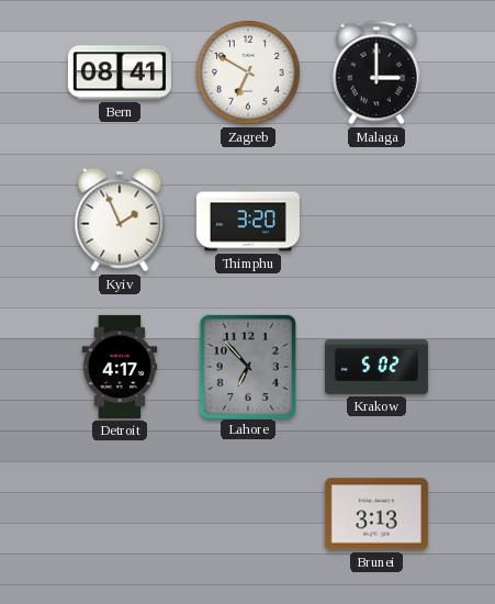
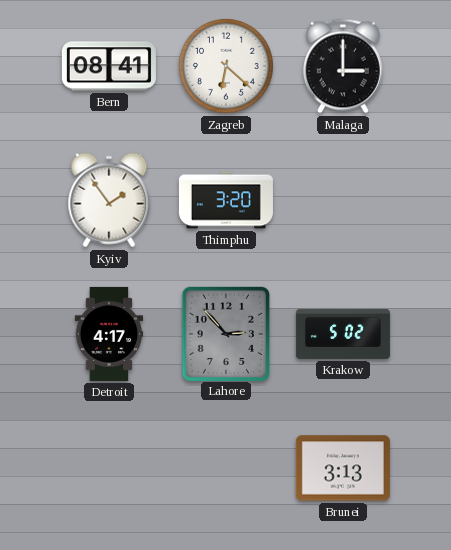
Zagreb: 6:50 -> 6:22 (226, 66)
Kyiv: 1:56 -> 1:54 (109, 200)
Lahore: 6:53 -> 2:53 (225, 333)
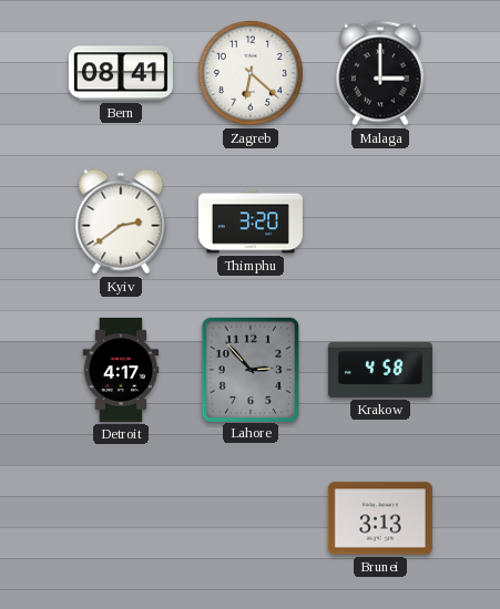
Kyiv: 1:54 -> 2:39 (121, 221)
Krakow: 5:02 -> 4:58 (380, 370)
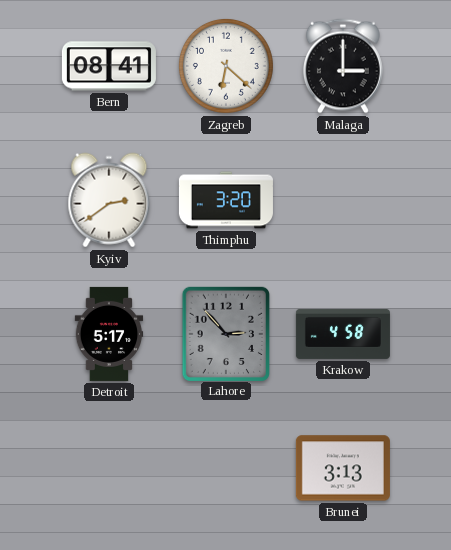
Detroit: 4:17 -> 5:17 (109, 334)
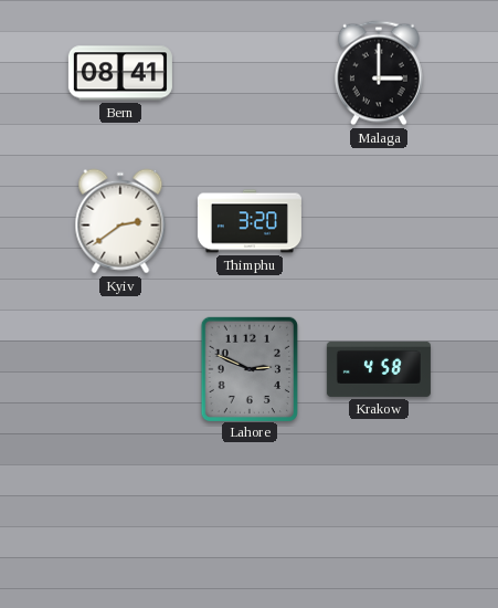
Zagreb: 6:22 -> none (226, 66)
Detroit: 5:17 -> none (109, 334)
Lahore: 2:53 -> 2:49 (248, 368)
Brunei: 3:13 -> none (343, 468)
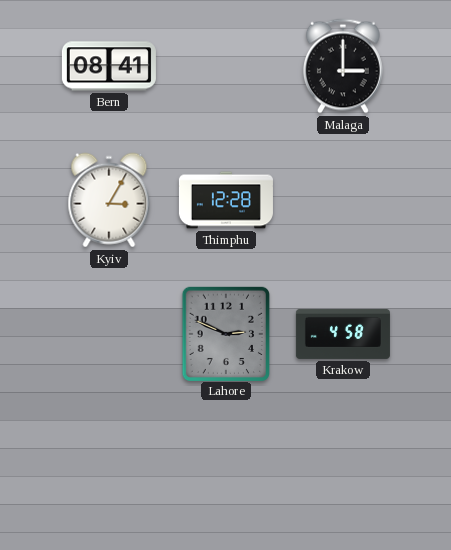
Kyiv: 2:39 -> 3:05 (109, 200)
Thimphu: 3:20 -> 12:28 (226, 200)
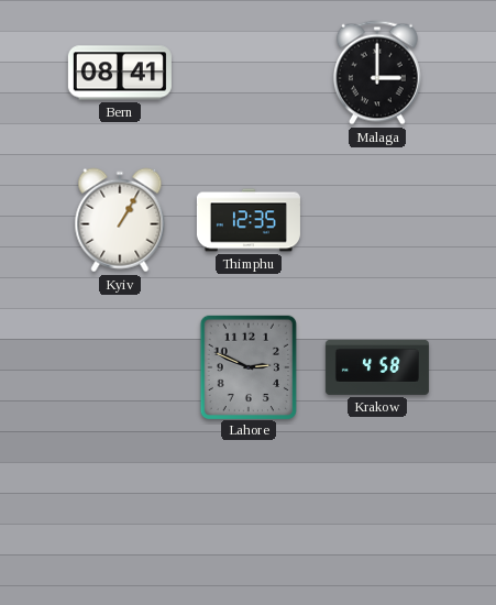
Kyiv: 3:05 -> 1:05 (120, 220)
Thimphu: 12:28 -> 12:35 (249, 220)
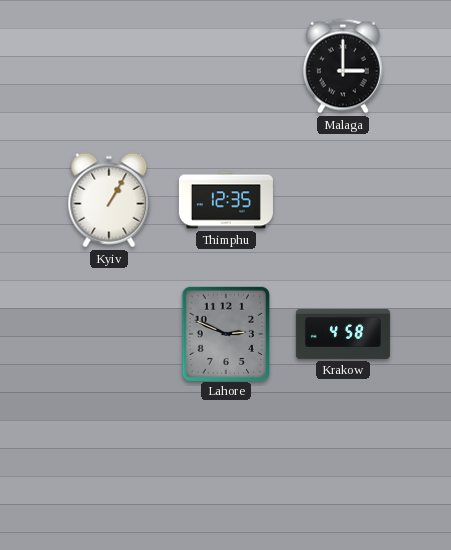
Bern: 08:41 -> none (120, 73)
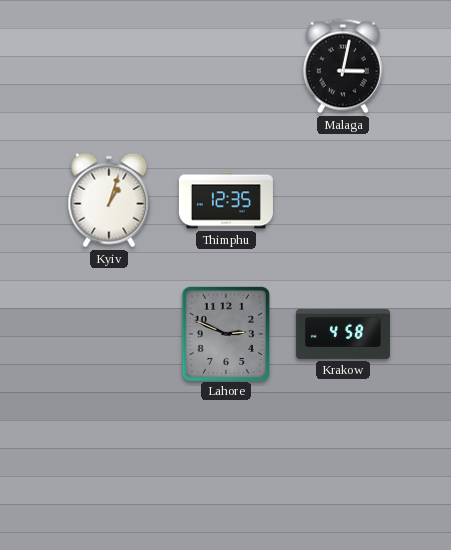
Malaga: 3:00 -> 3:02 (343, 66)
Kyiv: 1:05 -> 1:03 (109, 200)
